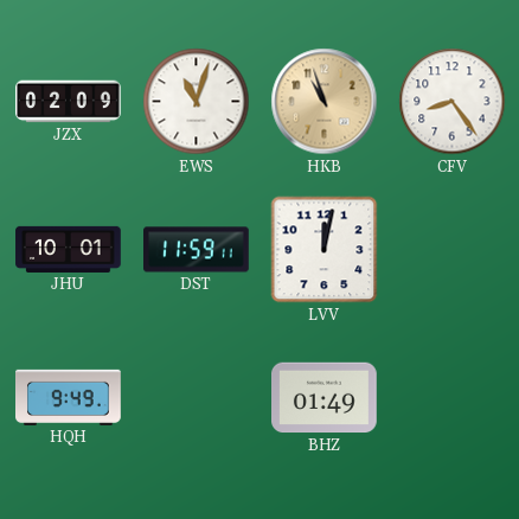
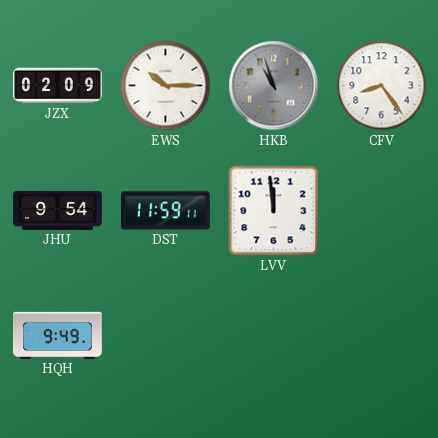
EWS: 11:03 -> 10:15 (166, 86)
HKB dial: champagne -> grey (274, 86)
JHU: 10:01 -> 9:54 (58, 210)
LVV: 12:02 -> 11:59 (274, 211)
BHZ: 01:49 -> none (325, 398)
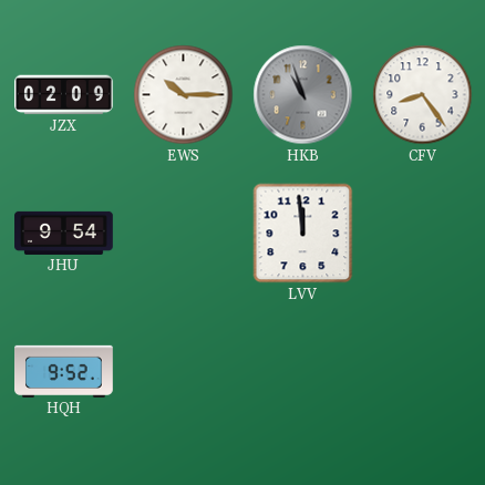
DST: 11:59 -> none (166, 211)
HQH: 9:49 -> 9:52 (64, 371)
